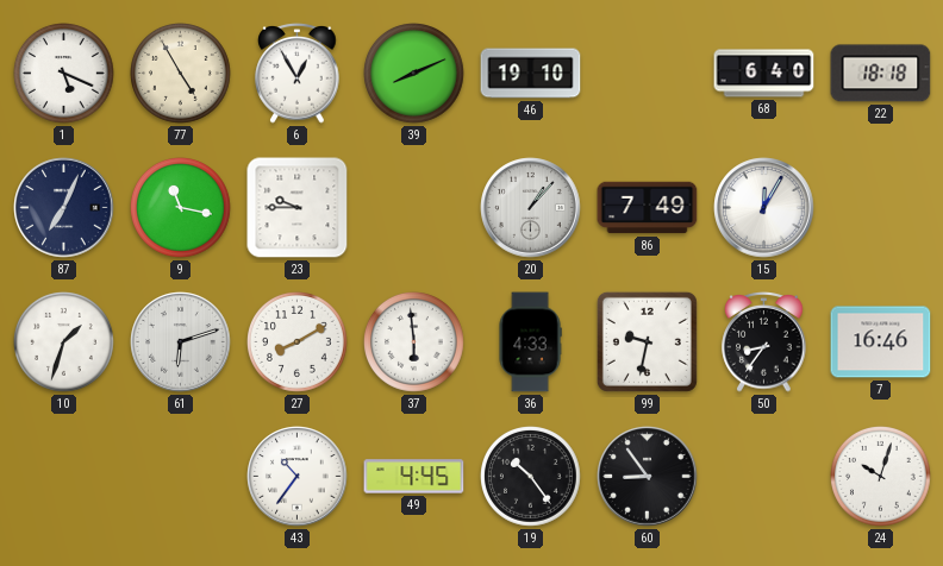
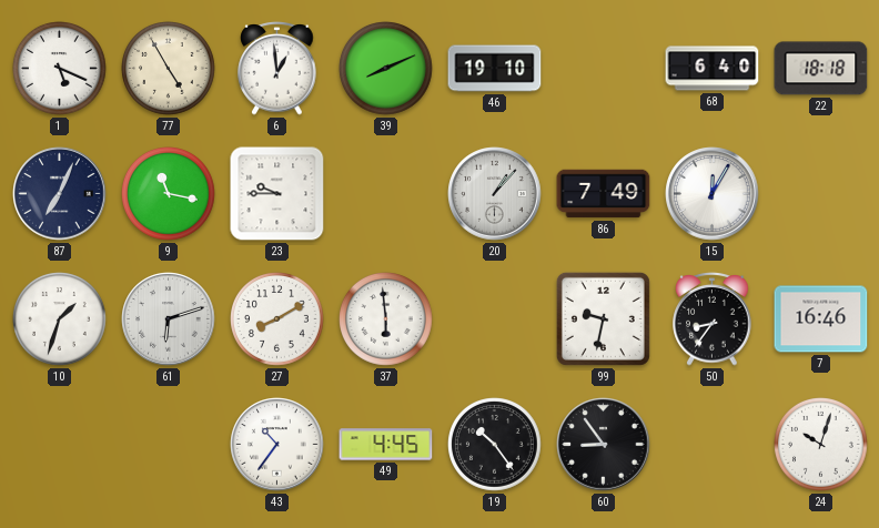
6: 12:55 -> 12:59 (277, 69)
36: 4:33 -> none (530, 342)
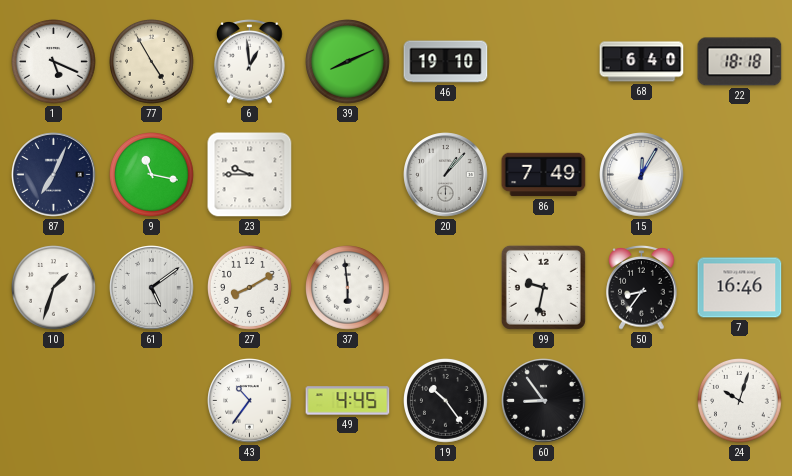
61: 6:12 -> 5:09 (152, 288)
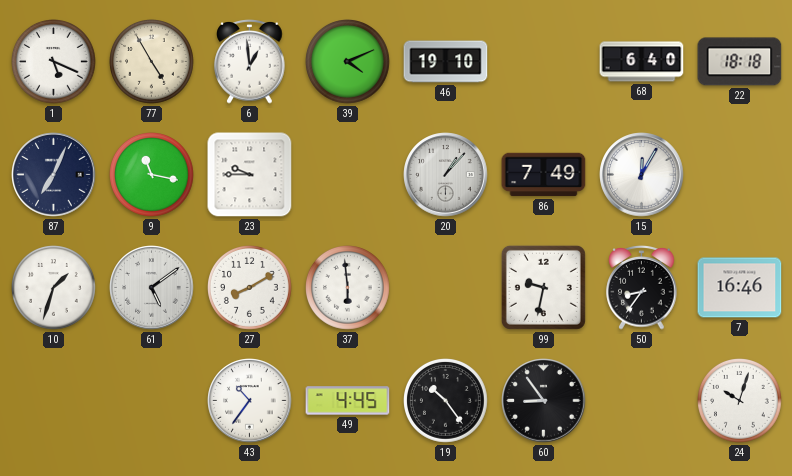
39: 8:11 -> 4:11 (348, 62)
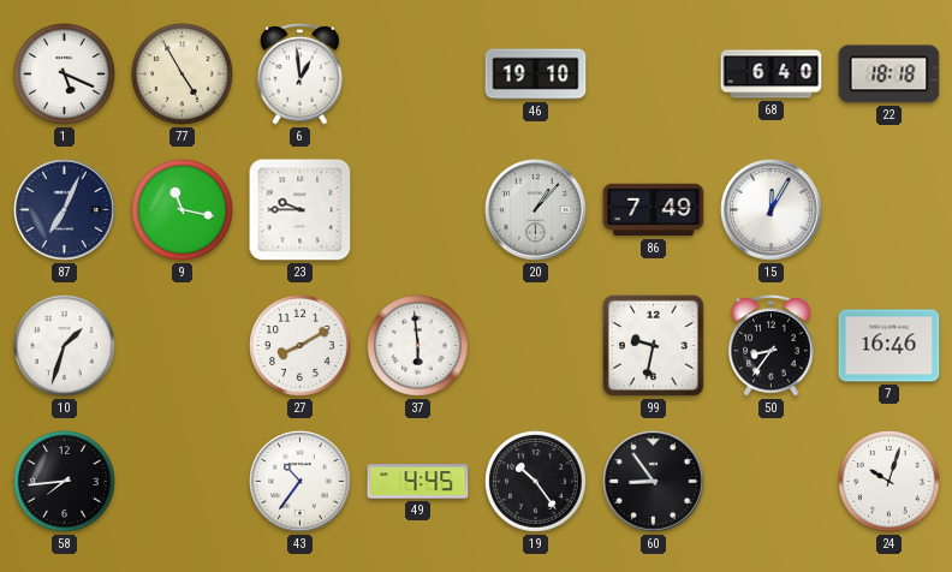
39: 4:11 -> none (348, 62)
61: 5:09 -> none (152, 288)
58: none -> 7:44 (65, 482)
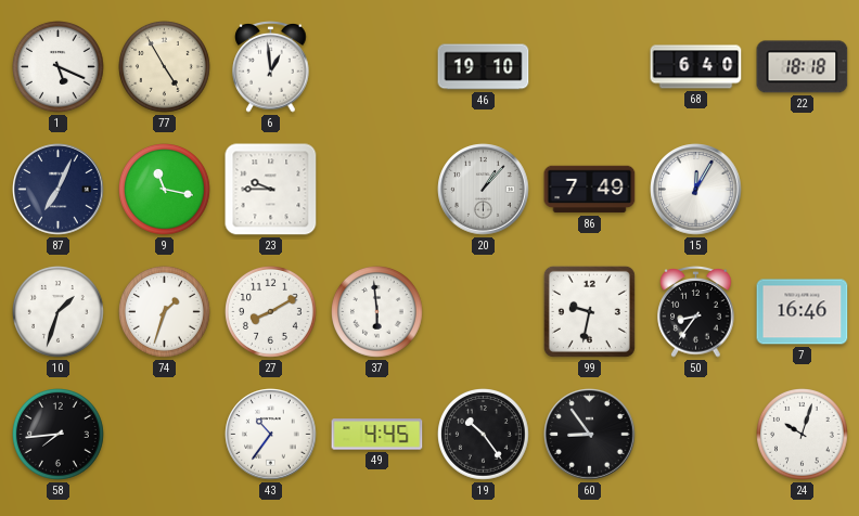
74: none -> 1:33 (165, 312)
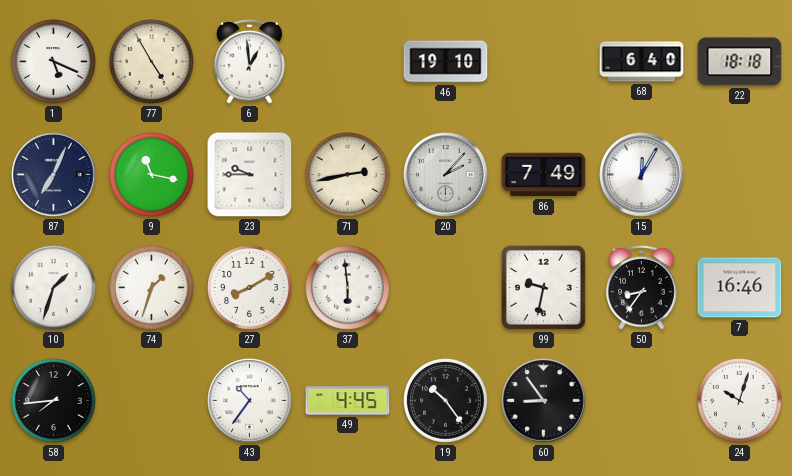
71: none -> 2:43 (348, 175)
20: 1:07 -> 2:07 (446, 175)
